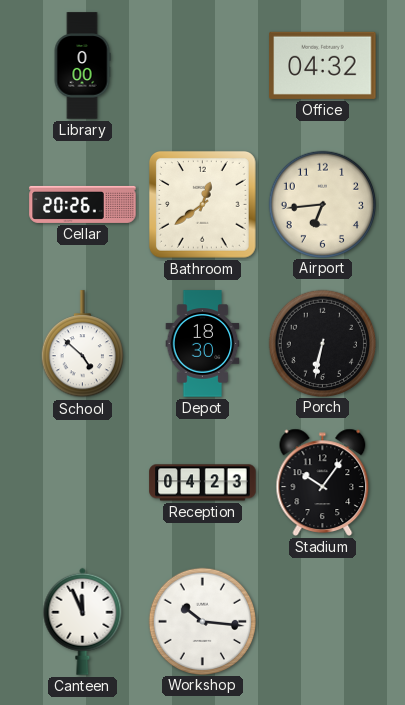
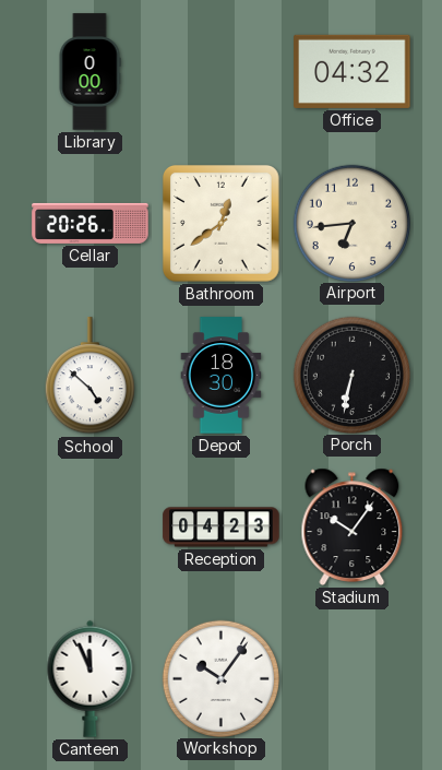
Workshop: 10:16 -> 10:06 (220, 678)
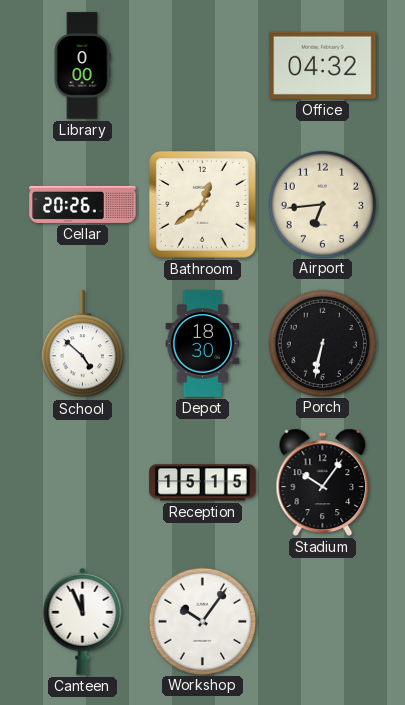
Reception: 04:23 -> 15:15 (203, 483)
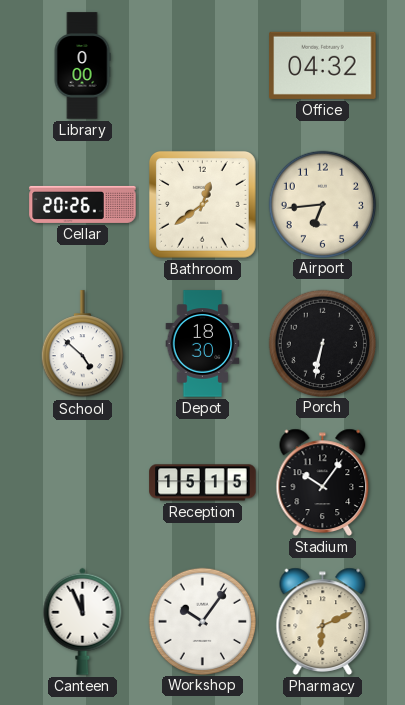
Pharmacy: none -> 6:11 (323, 621)
